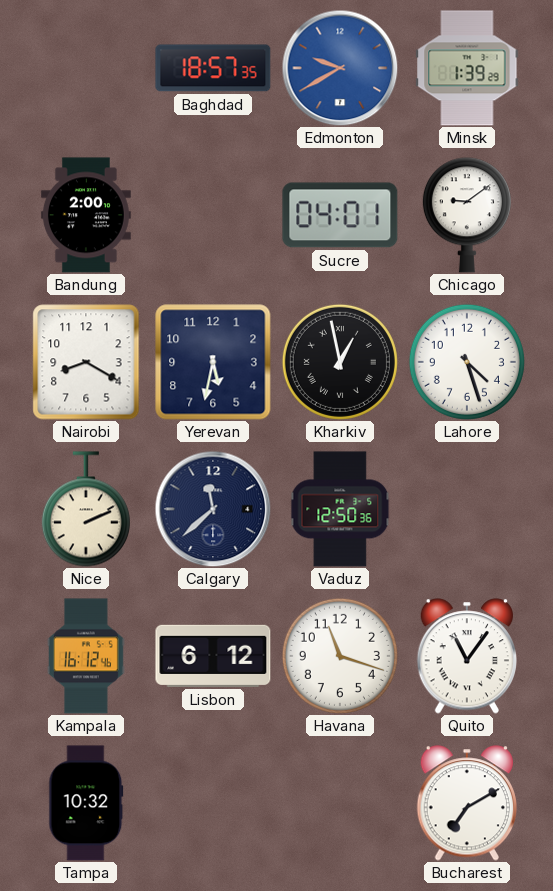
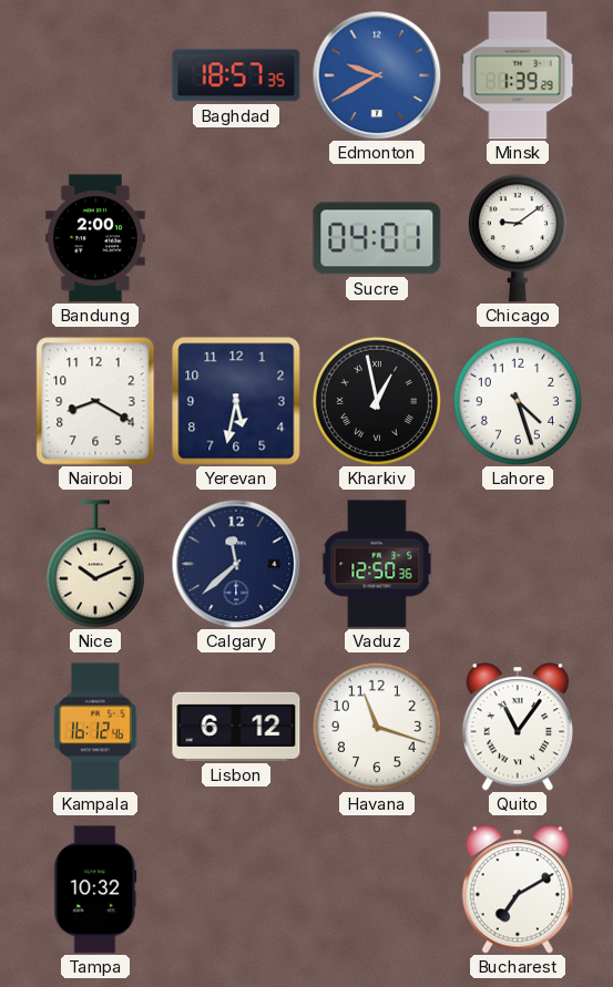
Nice: 2:11 -> 10:11 (95, 564)
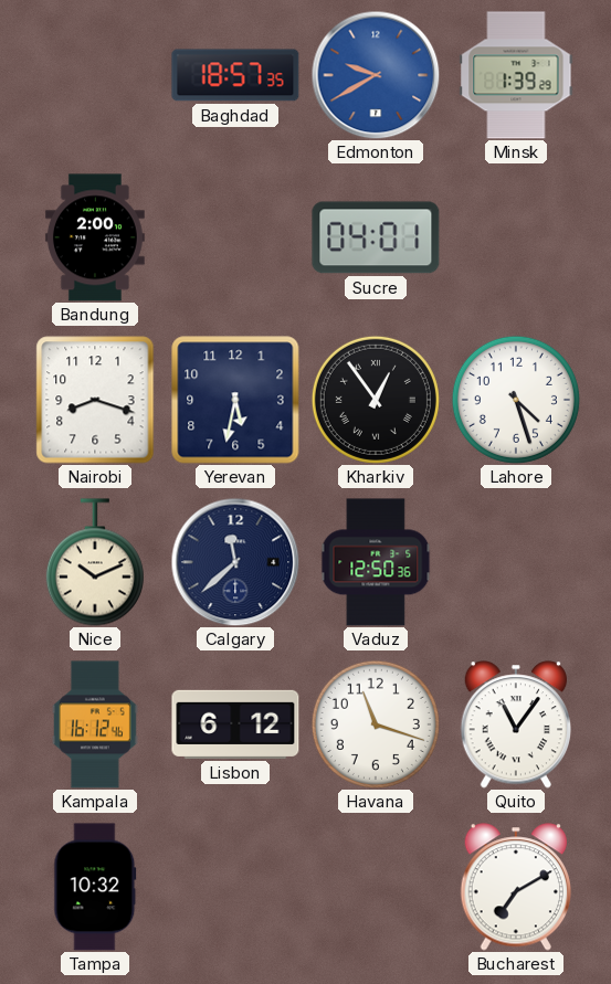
Chicago: 9:09 -> none (518, 238)
Nairobi: 8:20 -> 8:18 (95, 400)
Kharkiv: 12:58 -> 12:54 (376, 400)
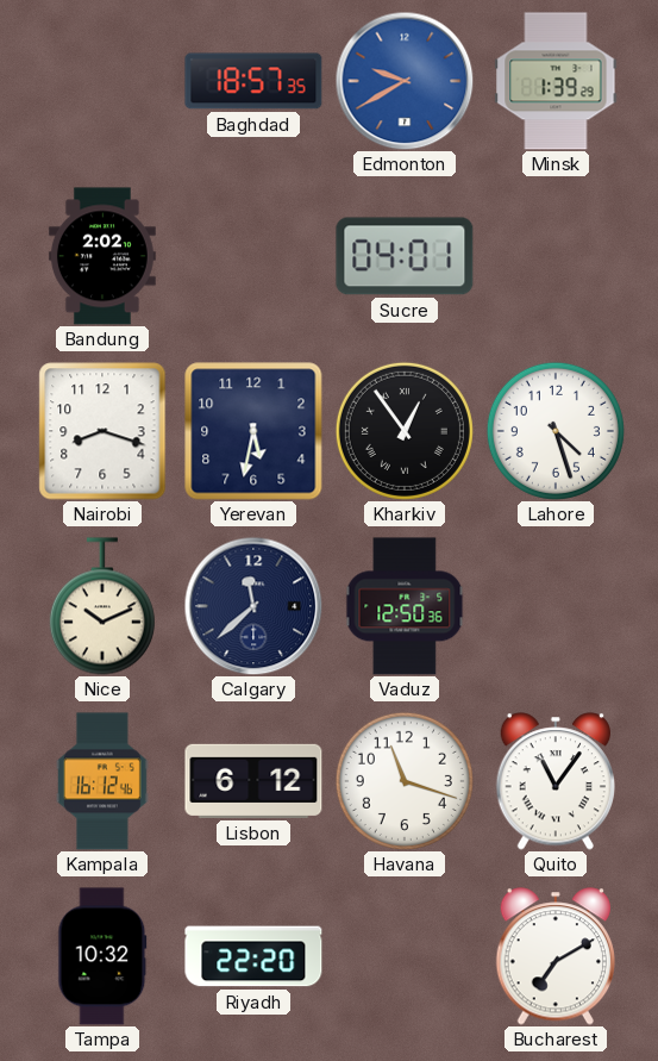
Bandung: 2:00 -> 2:02 (102, 256)
Riyadh: none -> 22:20 (253, 956)
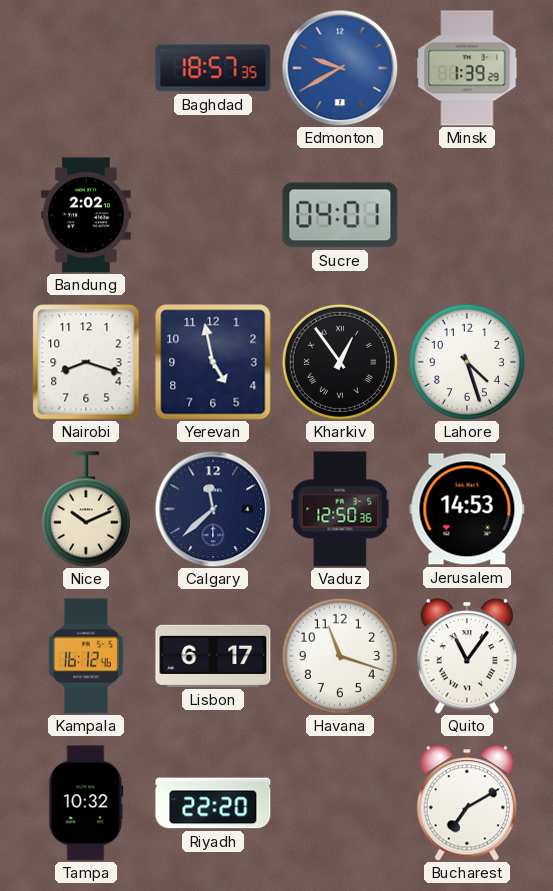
Yerevan: 5:32 -> 4:58 (213, 362)
Jerusalem: none -> 14:53 (467, 509)
Lisbon: 6:12 -> 6:17 (213, 656)
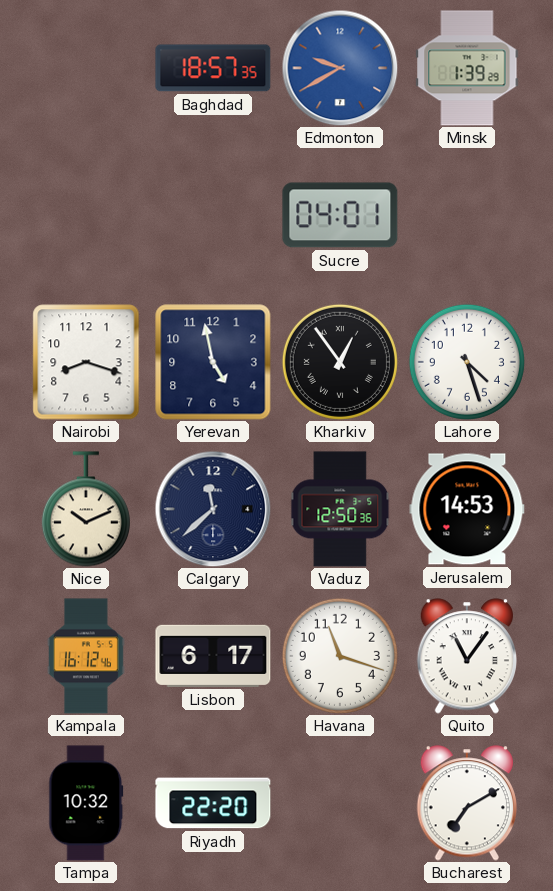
Bandung: 2:02 -> none (86, 215)
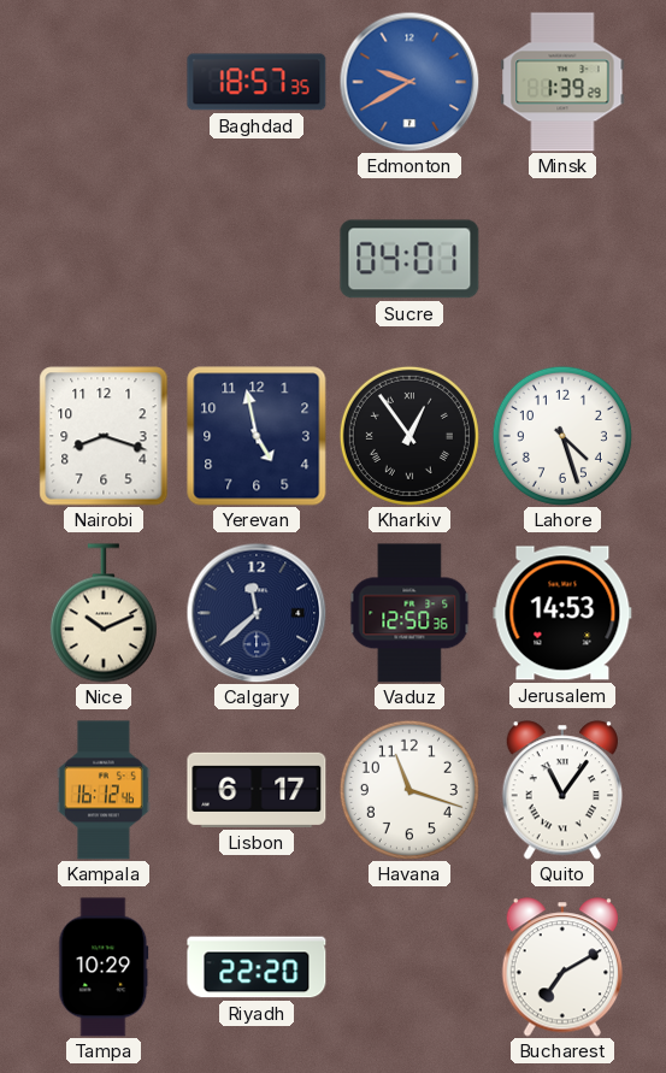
Tampa: 10:32 -> 10:29 (104, 967)
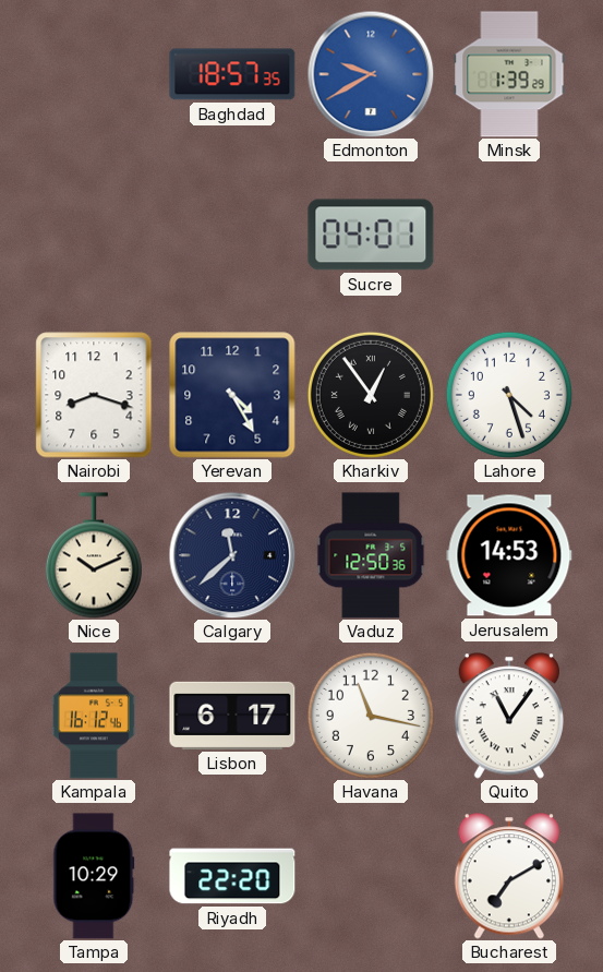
Yerevan: 4:58 -> 4:25 (232, 395)
Havana: 11:18 -> 11:17 (371, 716)
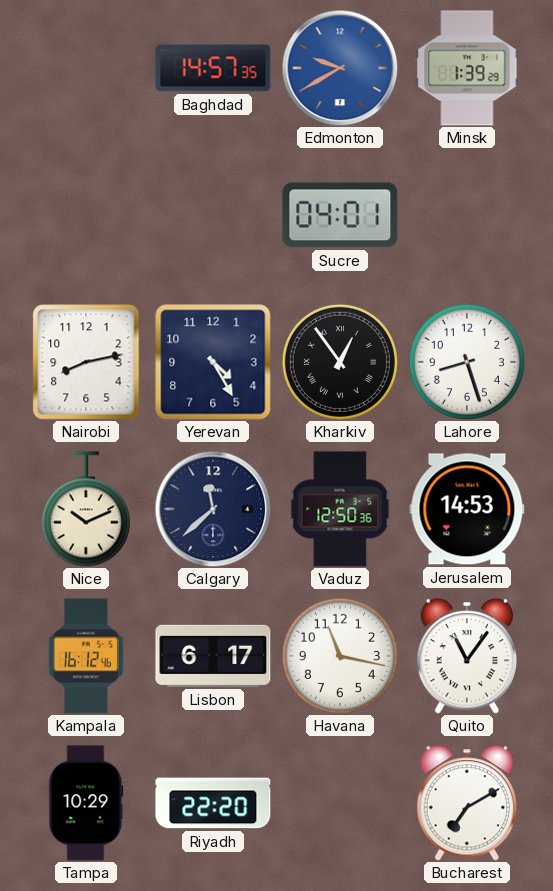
Baghdad: 18:57 -> 14:57 (213, 68)
Nairobi: 8:18 -> 8:13 (86, 362)
Lahore: 4:27 -> 8:27 (467, 362)
